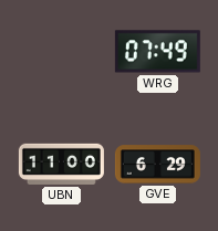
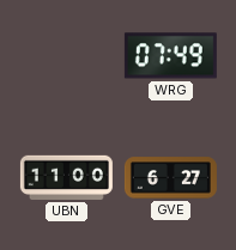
GVE: 6:29 -> 6:27 (170, 178)
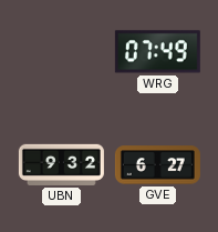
UBN: 11:00 -> 9:32 (61, 164)
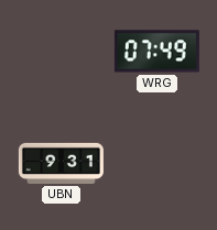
UBN: 9:32 -> 9:31 (61, 163)
GVE: 6:27 -> none (157, 165)
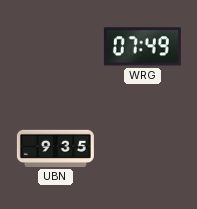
UBN: 9:31 -> 9:35 (55, 148)
